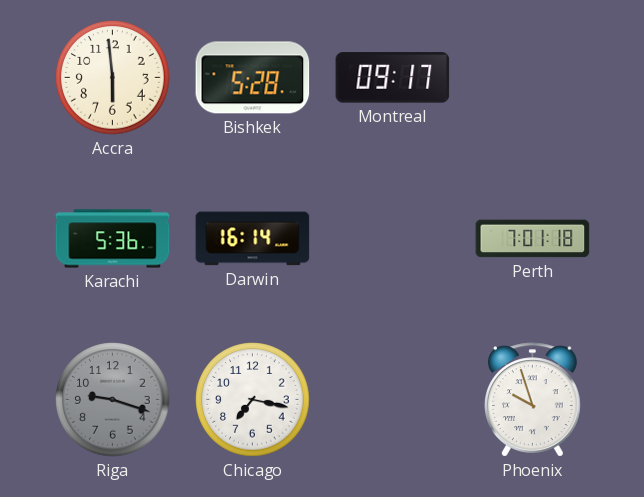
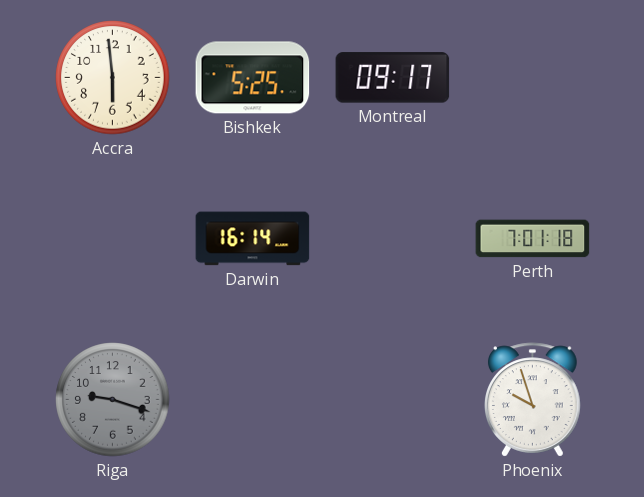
Bishkek: 5:28 -> 5:25 (253, 78)
Karachi: 5:36 -> none (113, 239)
Chicago: 7:17 -> none (253, 400)
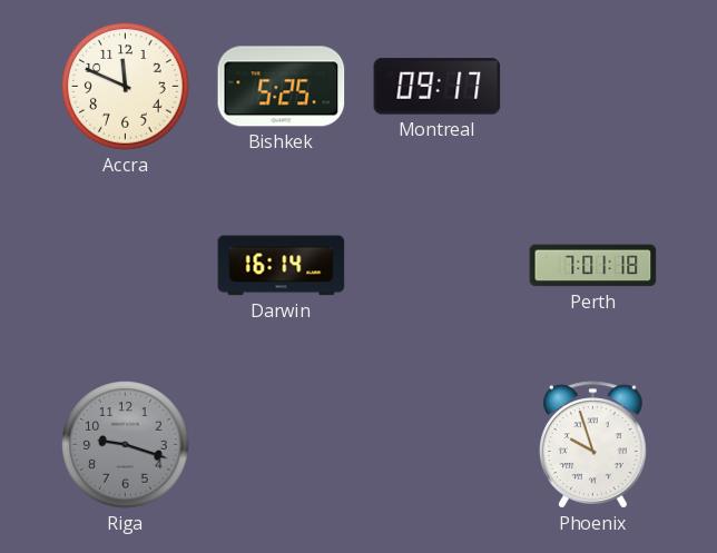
Accra: 5:59 -> 11:49 (126, 87)
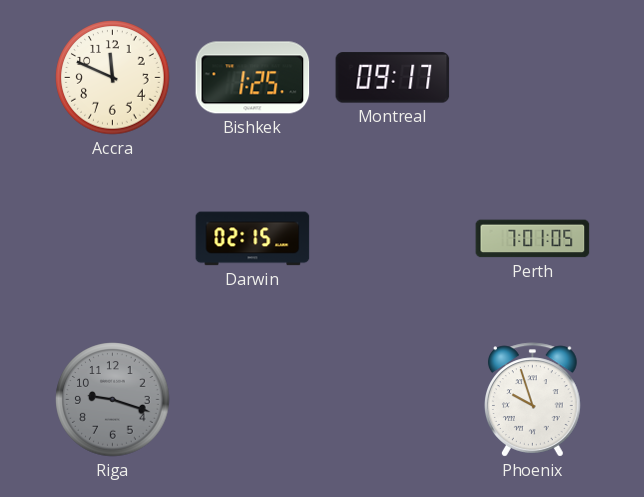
Bishkek: 5:25 -> 1:25 (253, 78)
Darwin: 16:14 -> 02:15 (253, 239)
Perth: 7:01:18 -> 7:01:05 (533, 239)
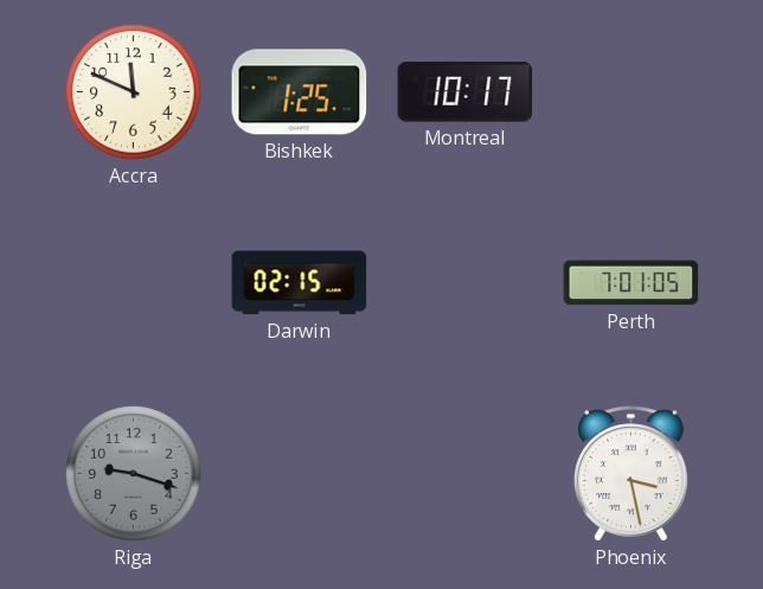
Montreal: 09:17 -> 10:17 (466, 92)
Phoenix: 9:57 -> 3:28 (631, 474)
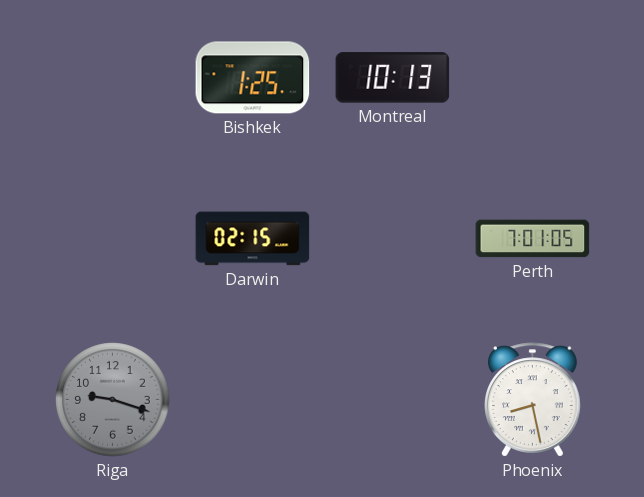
Accra: 11:49 -> none (134, 92)
Montreal: 10:17 -> 10:13 (393, 78)
Phoenix: 3:28 -> 8:28 (533, 400)
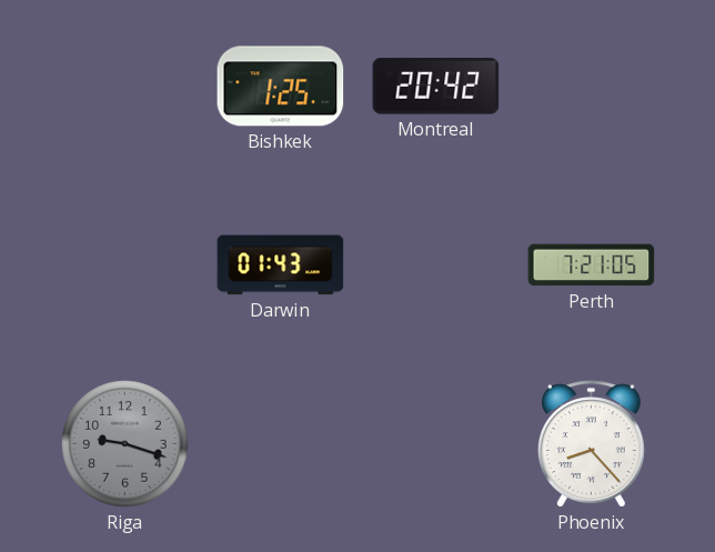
Montreal: 10:13 -> 20:42 (436, 87)
Darwin: 02:15 -> 01:43 (281, 265)
Perth: 7:01 -> 7:21 (592, 265)
Phoenix: 8:28 -> 8:23 (592, 444)
